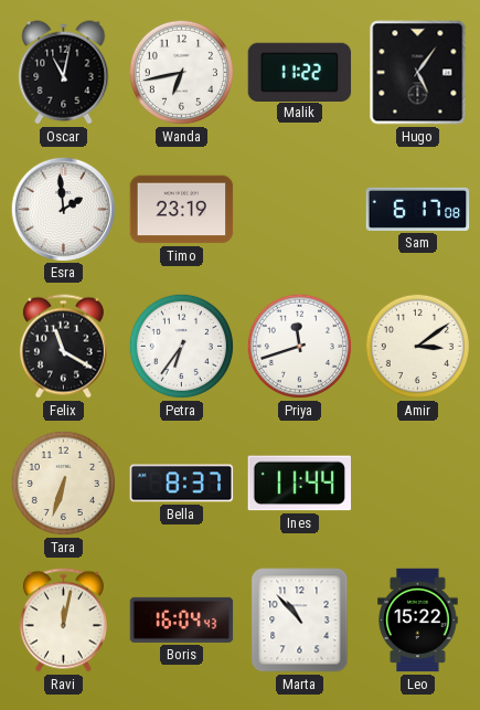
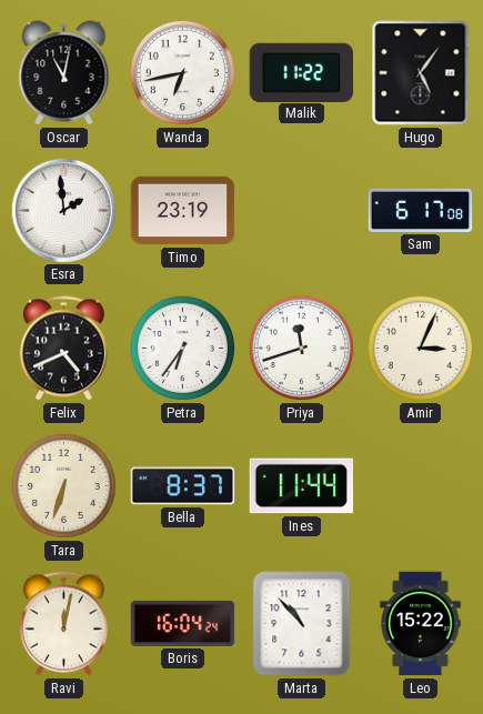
Felix: 11:20 -> 4:41 (63, 349)
Amir: 3:09 -> 3:04 (420, 348)
Boris: 16:04:43 -> 16:04:24 (183, 623)
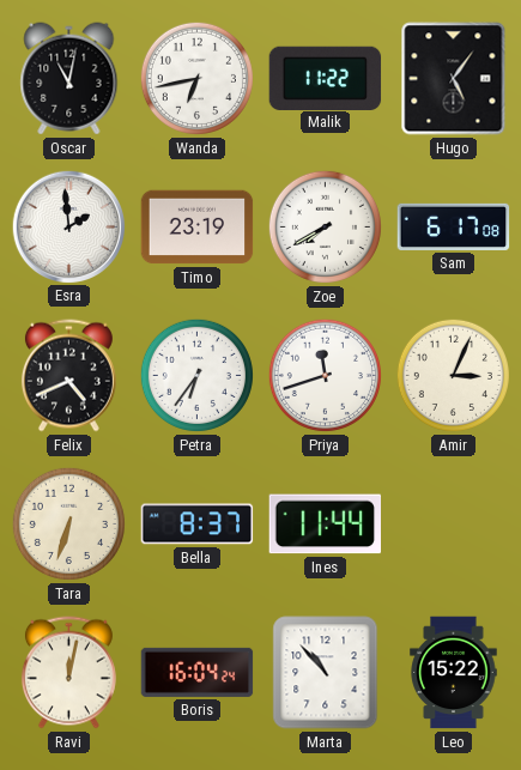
Zoe: none -> 7:40 (325, 226)
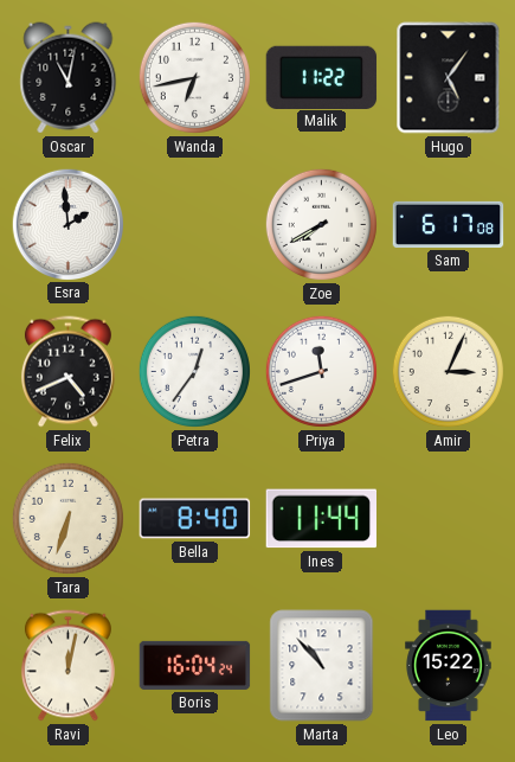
Timo: 23:19 -> none (198, 228)
Petra: 6:36 -> 12:36 (194, 371)
Bella: 8:37 -> 8:40 (195, 519)
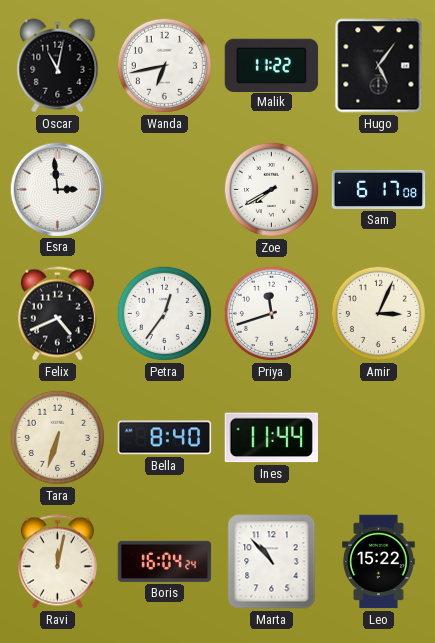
Esra: 1:59 -> 2:59 (57, 189)
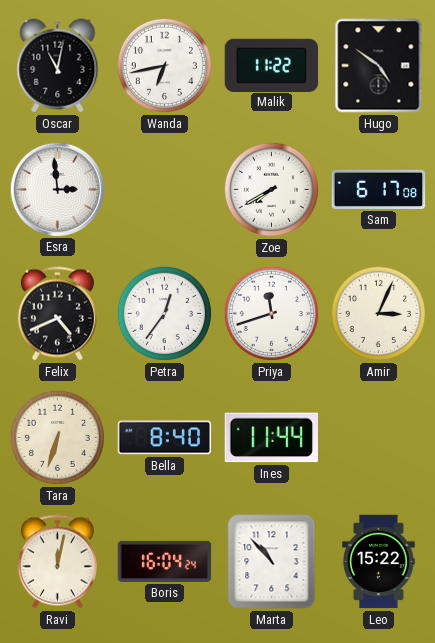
Hugo: 5:06 -> 4:51 (379, 66)
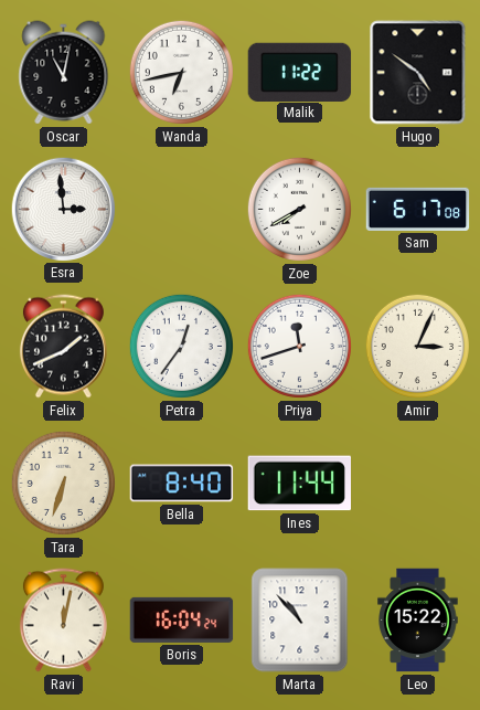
Felix: 4:41 -> 1:41 (63, 347)
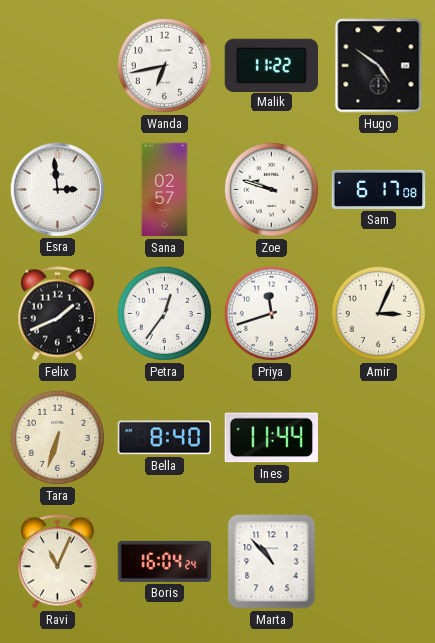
Oscar: 11:02 -> none (64, 73)
Sana: none -> 02:57 (165, 190)
Zoe: 7:40 -> 9:48 (271, 189)
Ravi: 12:02 -> 11:04 (57, 562)
Leo: 15:22 -> none (418, 621)
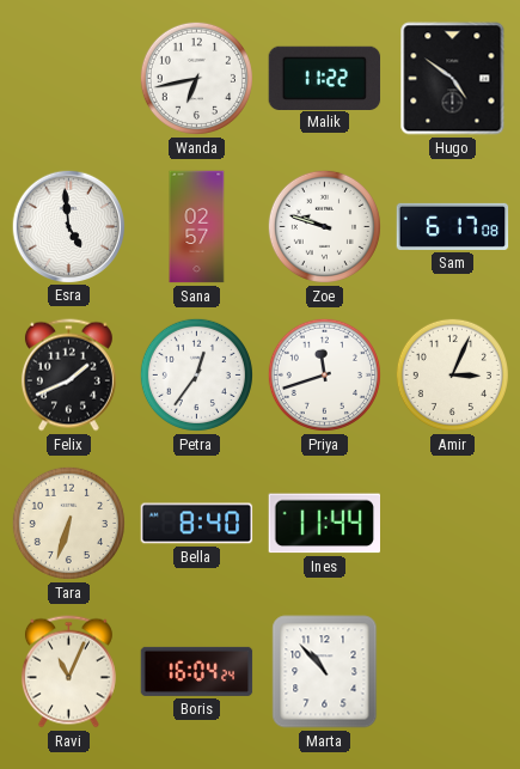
Esra: 2:59 -> 4:59 (68, 226)
